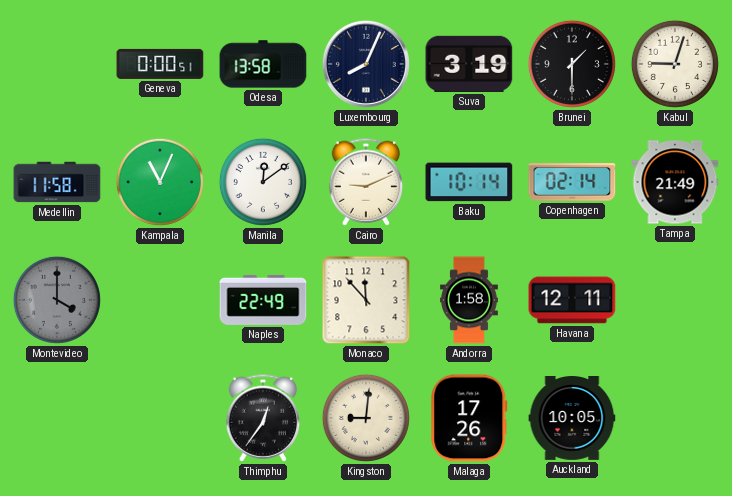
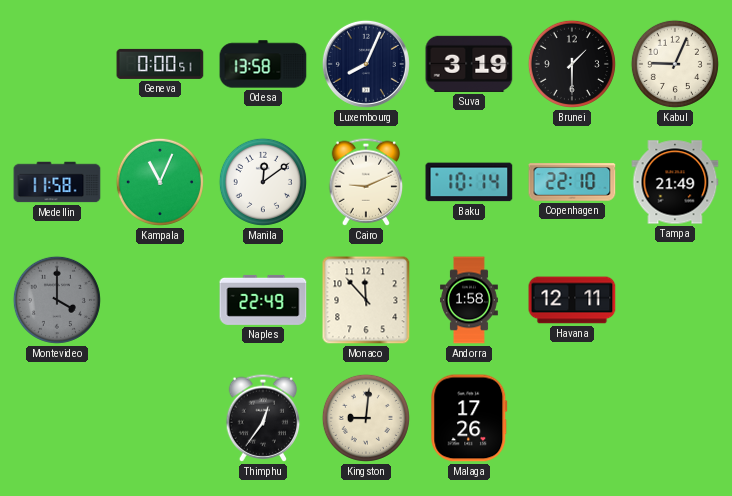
Kabul: 9:03 -> 9:04 (675, 64)
Copenhagen: 02:14 -> 22:10 (572, 182)
Auckland: 10:05 -> none (572, 419)
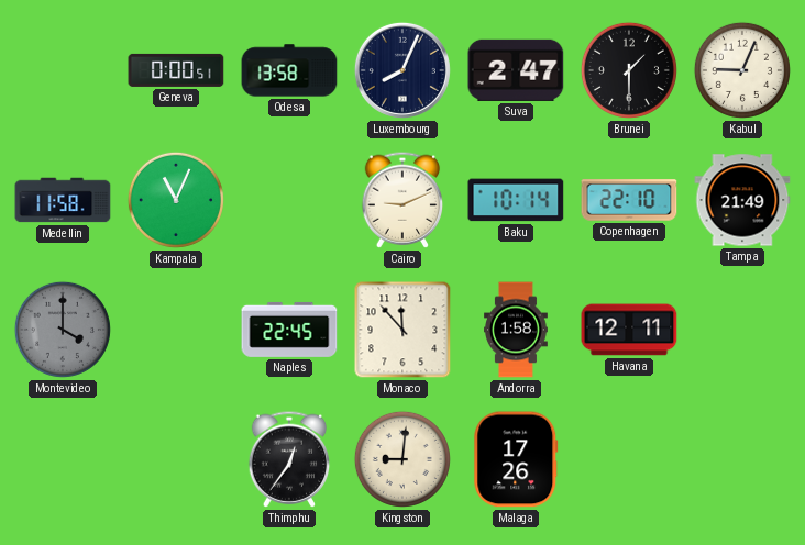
Suva: 3:19 -> 2:47 (516, 70)
Manila: 12:09 -> none (263, 182)
Naples: 22:49 -> 22:45 (289, 330)
